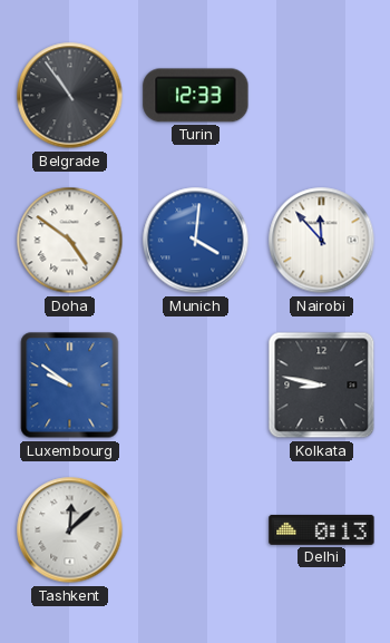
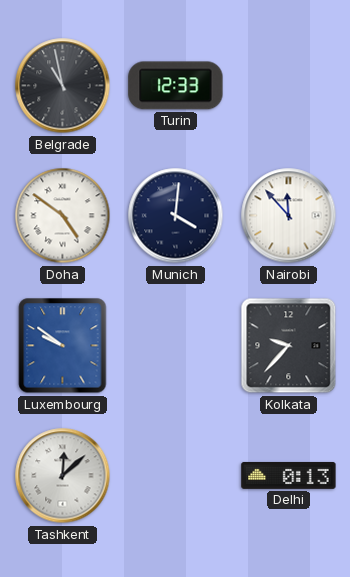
Belgrade: 10:54 -> 10:58 (63, 86)
Munich dial: blue -> navy (176, 216)
Kolkata: 8:47 -> 9:37 (289, 346)
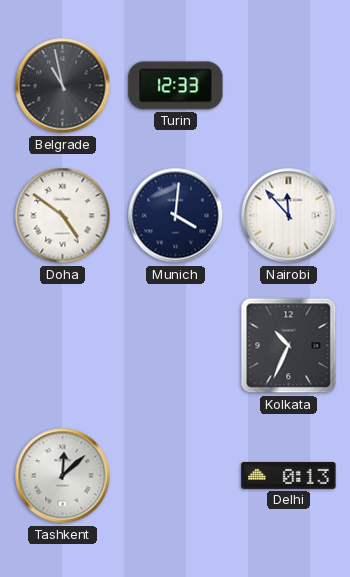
Luxembourg: 9:51 -> none (63, 346)
Kolkata: 9:37 -> 10:34 (289, 346)
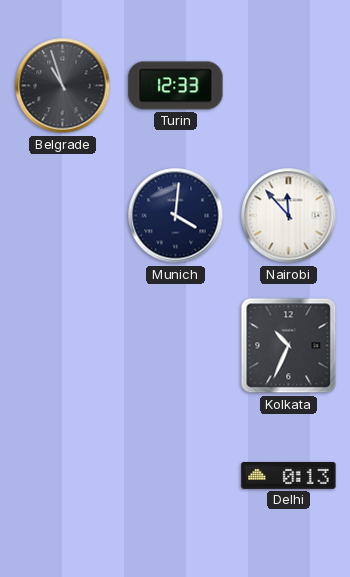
Belgrade: 10:58 -> 10:57 (63, 86)
Doha: 4:51 -> none (63, 216)
Tashkent: 12:08 -> none (63, 476)
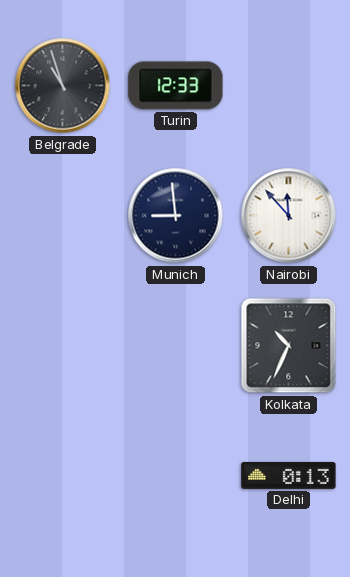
Munich: 4:01 -> 8:59 (176, 216)
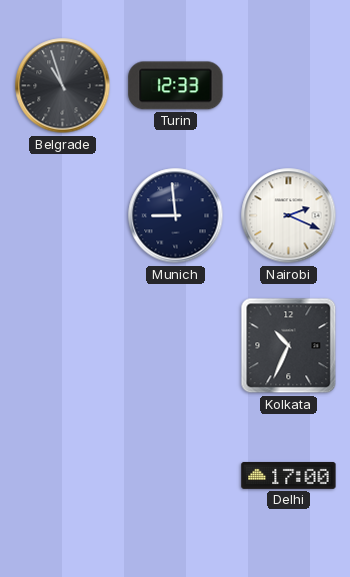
Nairobi: 11:53 -> 2:19 (289, 216)
Delhi: 0:13 -> 17:00 (289, 475)
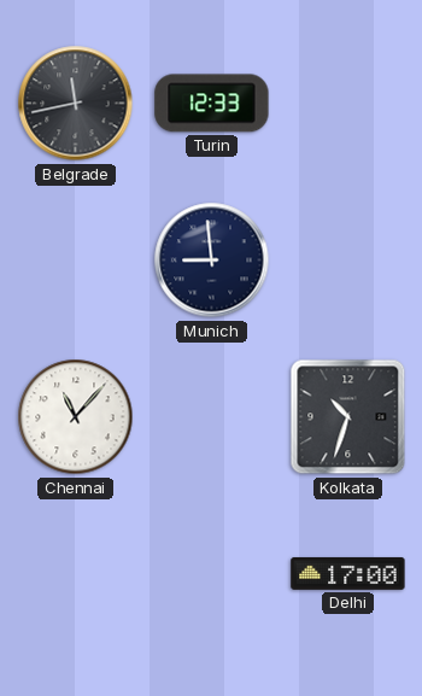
Belgrade: 10:57 -> 11:43 (76, 104)
Nairobi: 2:19 -> none (289, 216)
Chennai: none -> 11:07 (76, 417)
Kolkata: 10:34 -> 10:33 (348, 417)
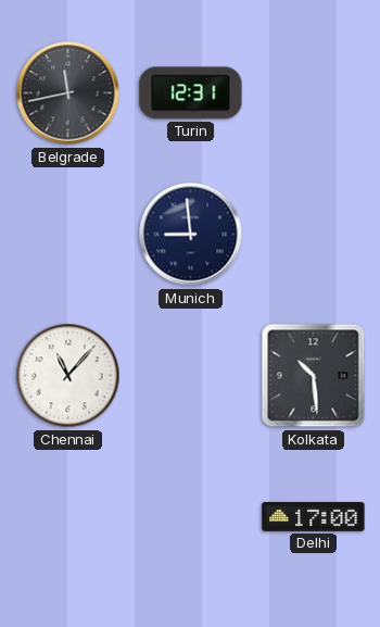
Turin: 12:33 -> 12:31 (191, 93)
Kolkata: 10:33 -> 10:29 (314, 376)
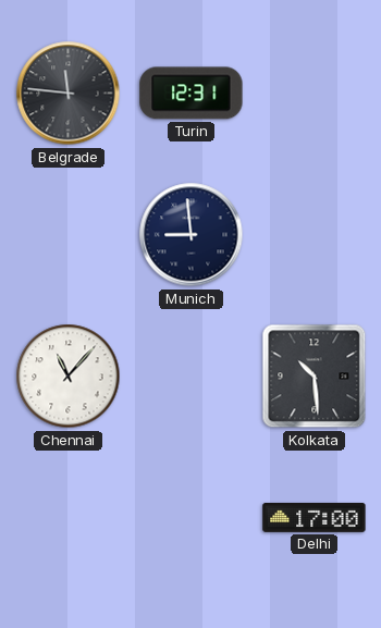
Belgrade: 11:43 -> 11:46 (69, 94)
